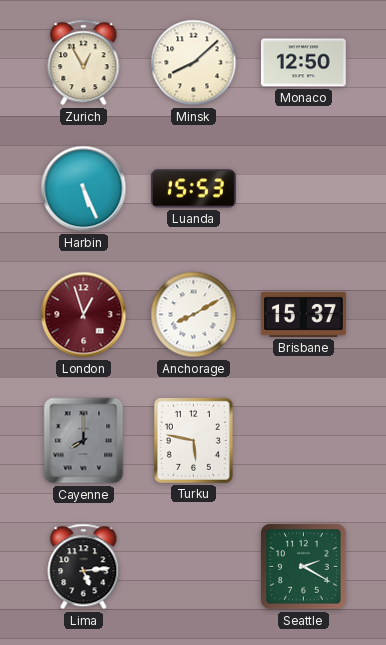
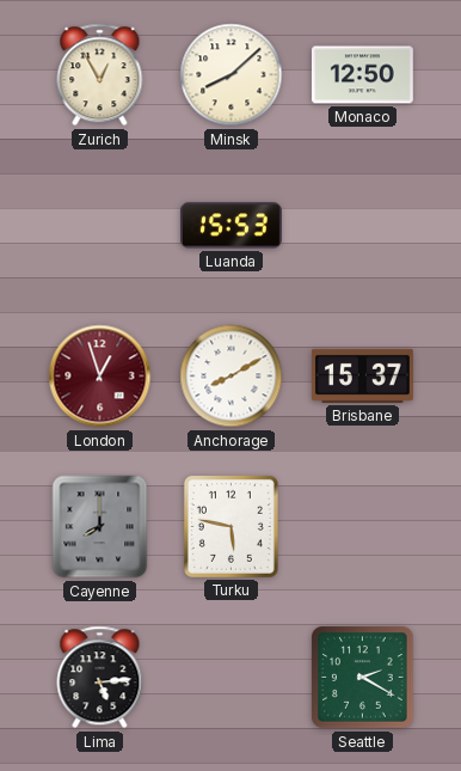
Harbin: 5:26 -> none (84, 189)
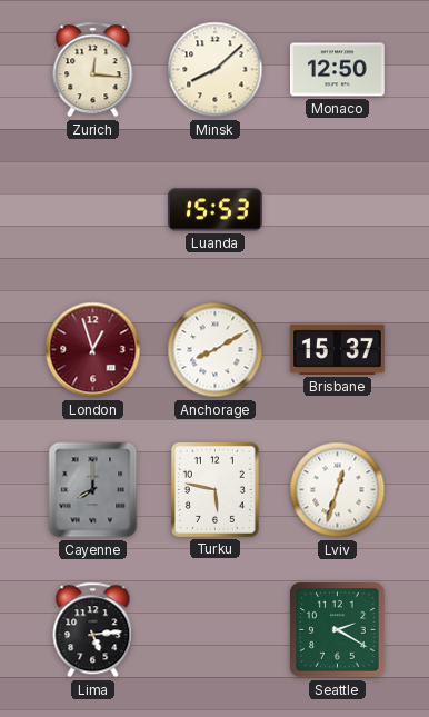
Zurich: 12:55 -> 12:16 (93, 70)
Lviv: none -> 12:33 (338, 490)
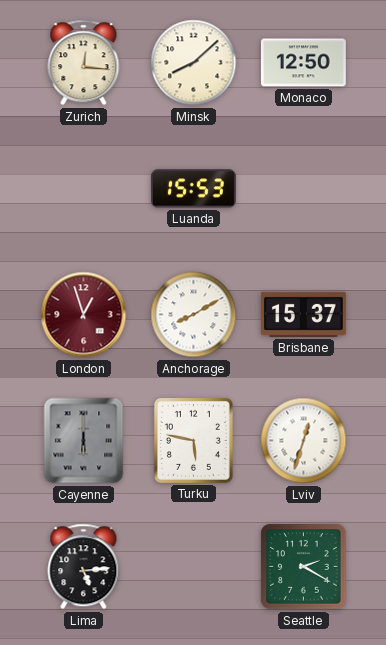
Cayenne: 8:00 -> 6:00 (84, 441)
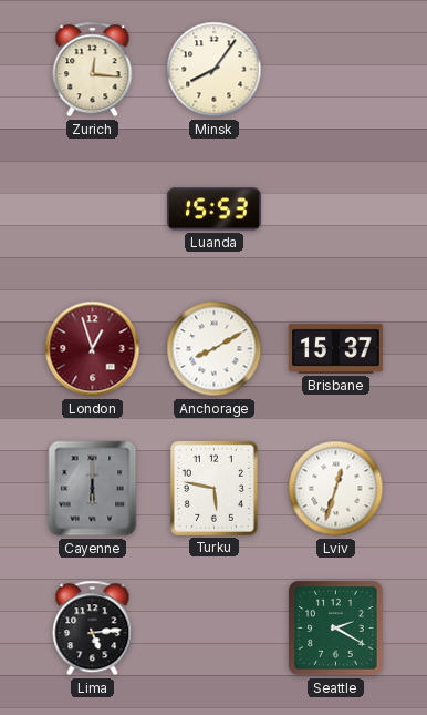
Minsk: 8:08 -> 8:06 (215, 70)
Monaco: 12:50 -> none (303, 63)
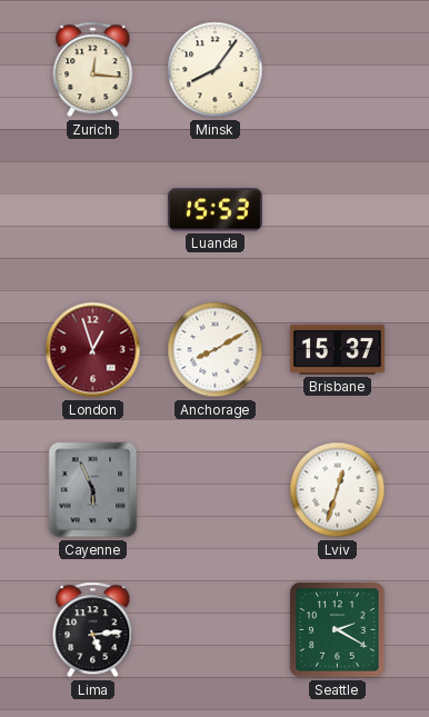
Cayenne: 6:00 -> 5:56 (93, 490)
Turku: 5:47 -> none (213, 488)
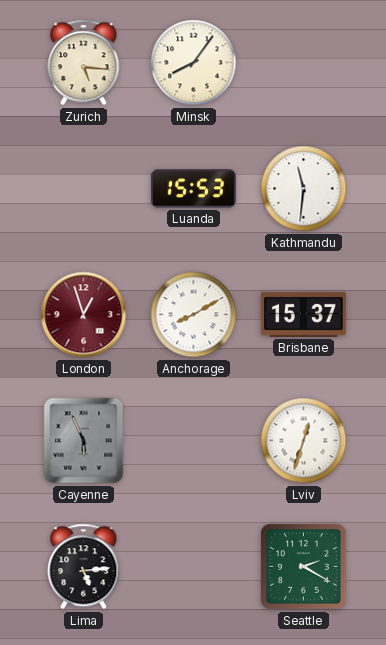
Zurich: 12:16 -> 5:16 (84, 63)
Kathmandu: none -> 11:31 (304, 189)
